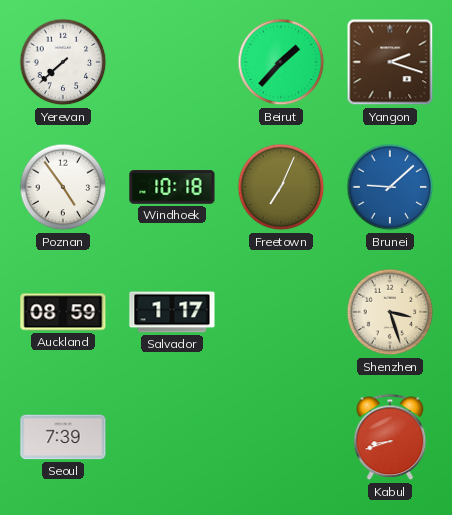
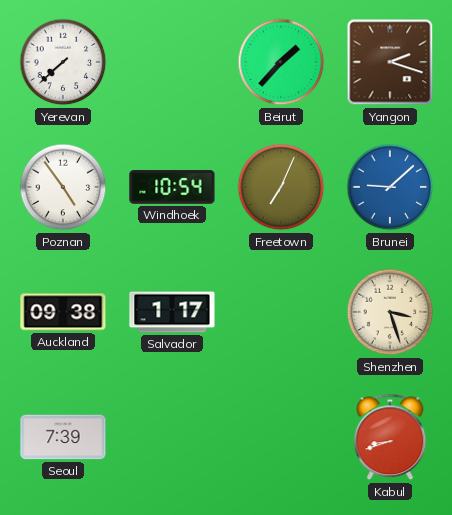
Windhoek: 10:18 -> 10:54 (172, 187)
Auckland: 08:59 -> 09:38 (63, 312)
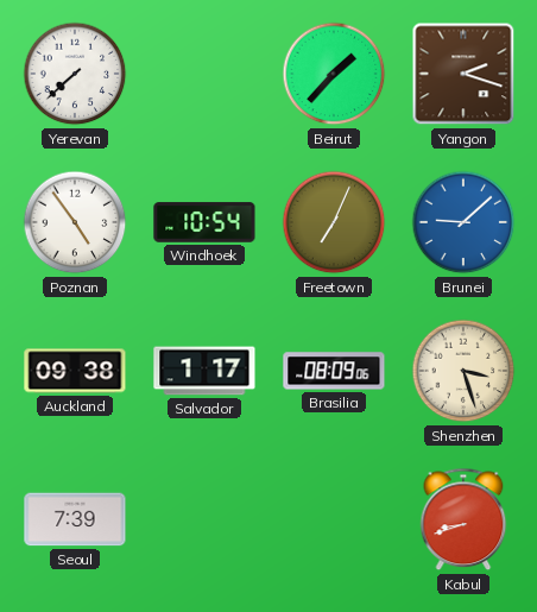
Brasilia: none -> 08:09 (334, 371)
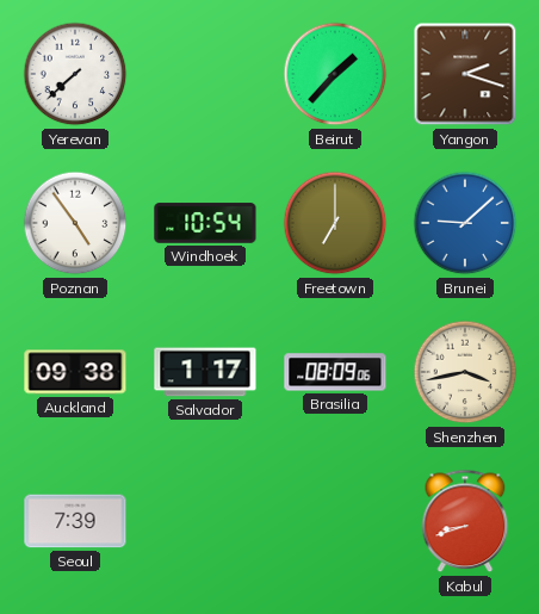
Freetown: 7:04 -> 7:00 (335, 223)
Shenzhen: 3:27 -> 3:43 (465, 372)
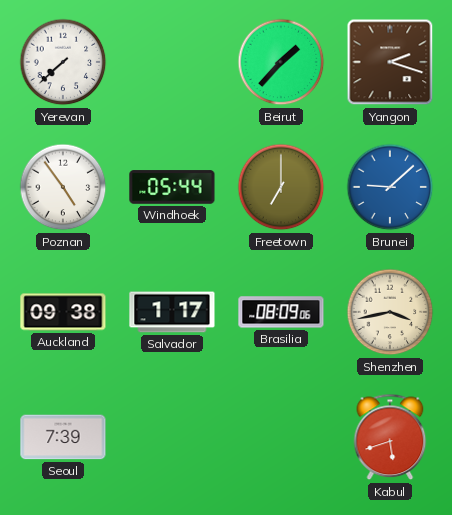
Windhoek: 10:54 -> 05:44 (172, 187)
Kabul: 8:42 -> 5:42 (390, 437)
